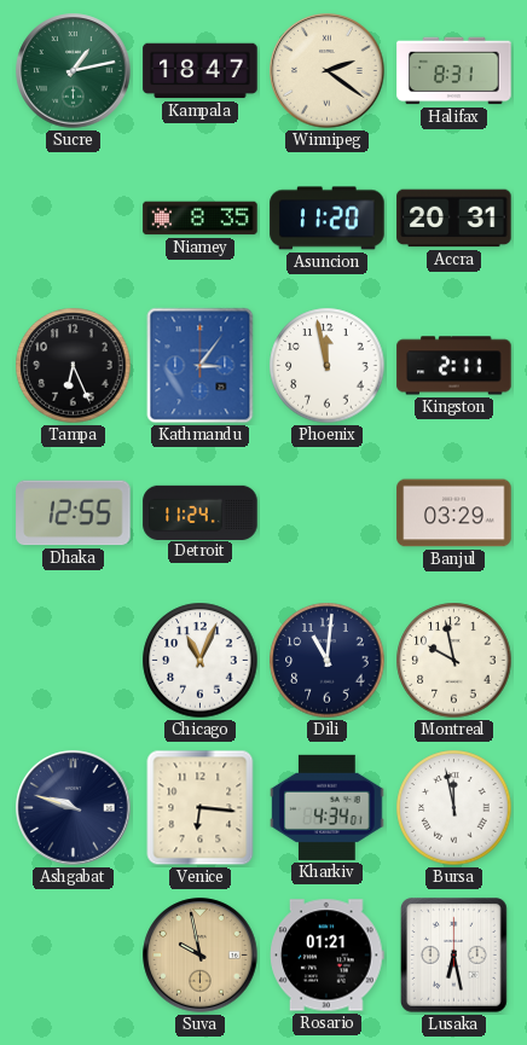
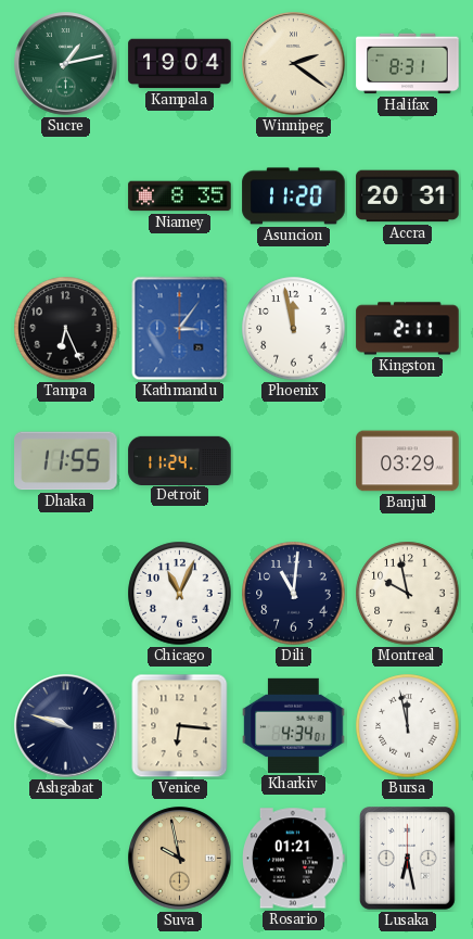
Kampala: 18:47 -> 19:04 (180, 64)
Dhaka: 12:55 -> 11:55 (66, 461)
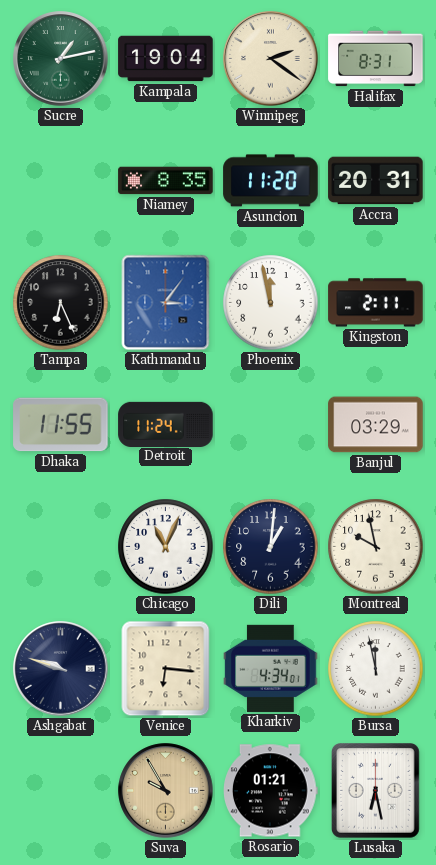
Dili: 11:01 -> 1:01 (271, 547)
Suva: 9:58 -> 9:55 (166, 791)
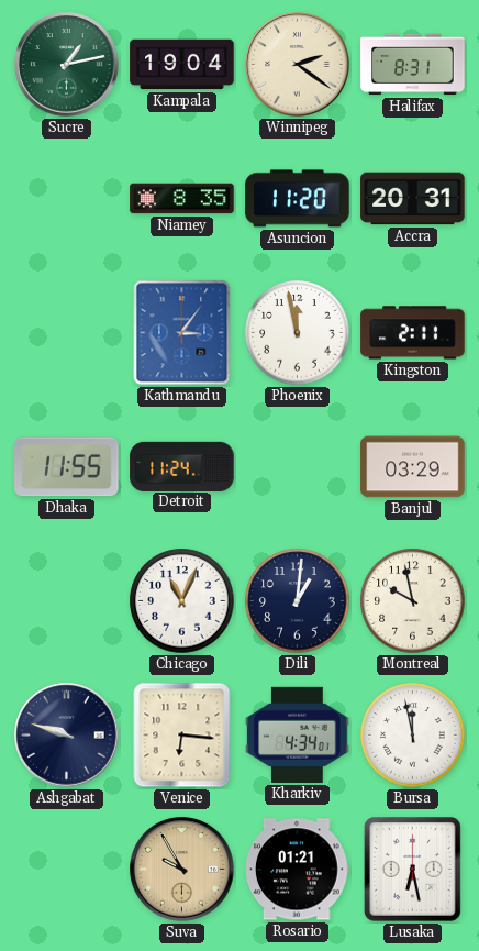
Tampa: 6:26 -> none (61, 303)
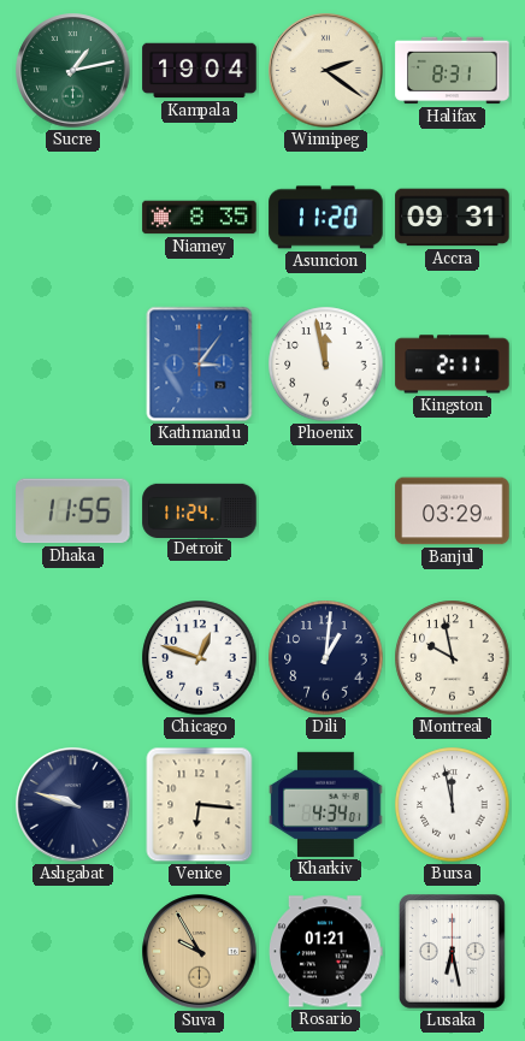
Accra: 20:31 -> 09:31 (453, 218)
Chicago: 11:04 -> 12:48 (200, 658)
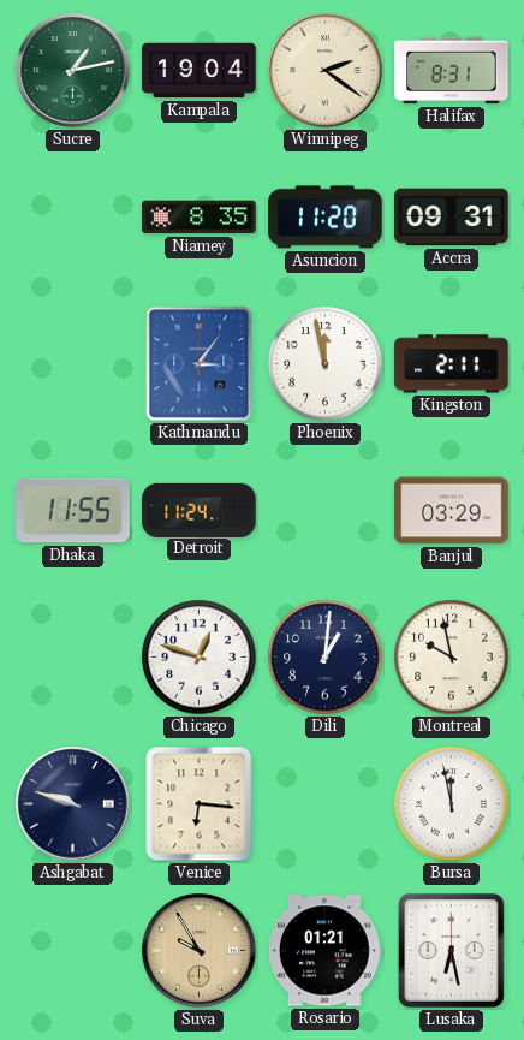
Kharkiv: 4:34 -> none (326, 804)
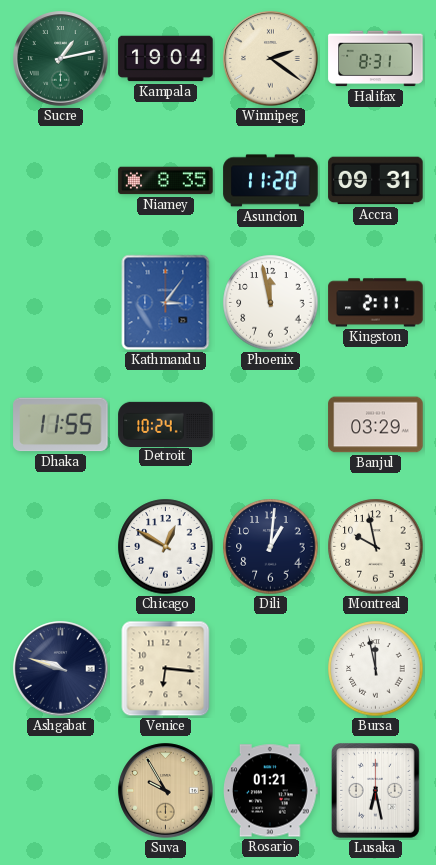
Detroit: 11:24 -> 10:24 (166, 424)
Chicago: 12:48 -> 12:50 (166, 547)
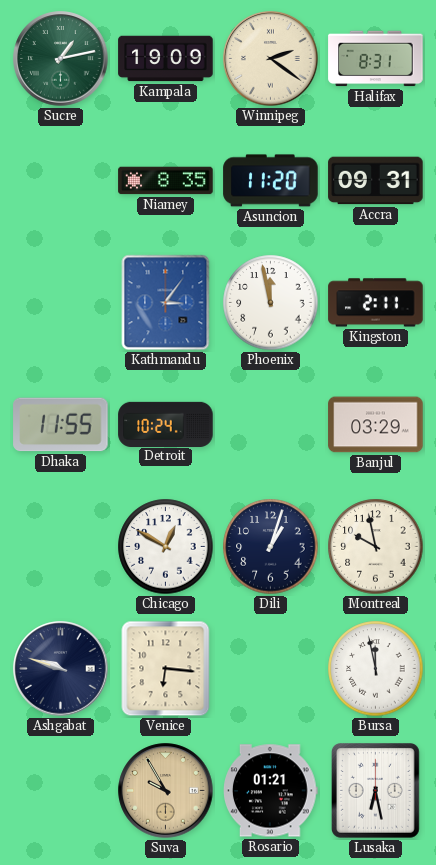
Kampala: 19:04 -> 19:09 (166, 59)
Dili: 1:01 -> 1:03 (271, 547)
